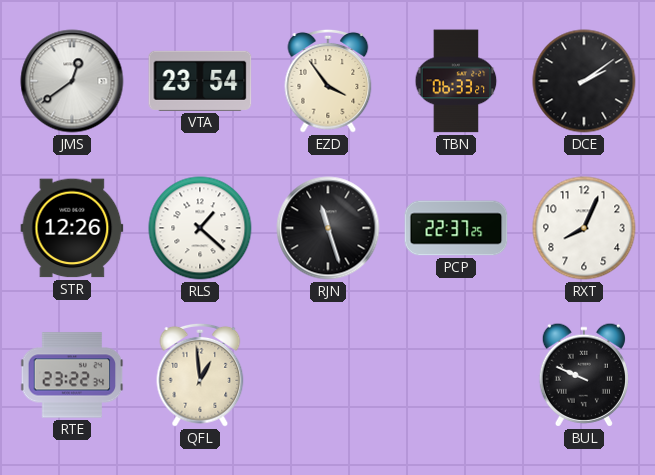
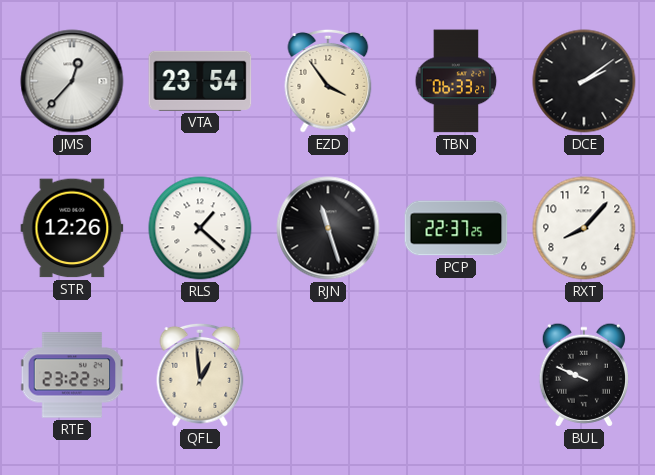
JMS: 12:39 -> 12:37 (72, 81)
RXT: 8:04 -> 8:07 (584, 228)
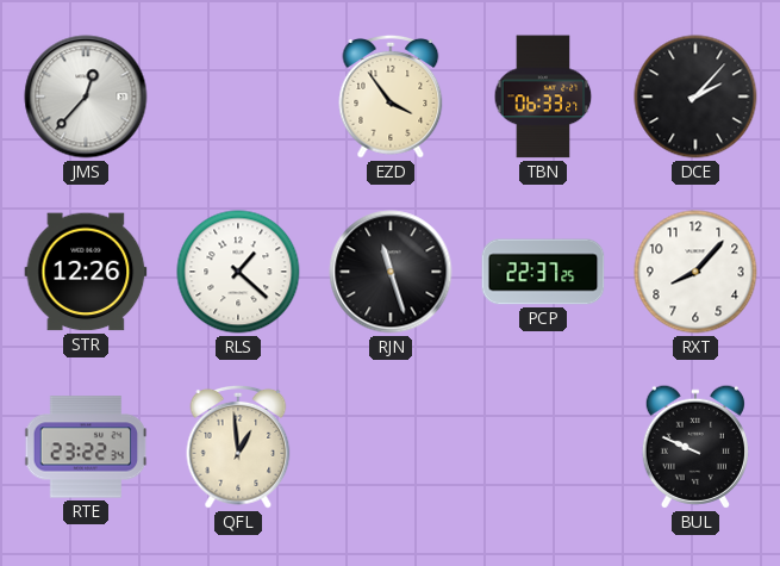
VTA: 23:54 -> none (200, 81)
DCE: 2:09 -> 2:07 (695, 97)
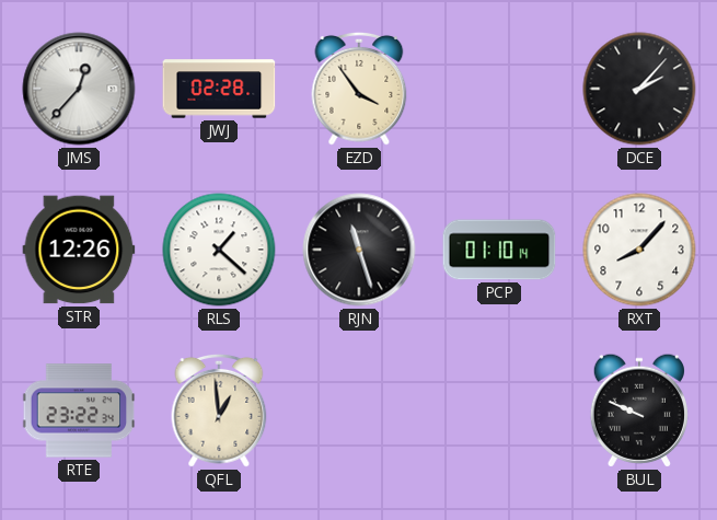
JWJ: none -> 02:28 (219, 89)
TBN: 06:33 -> none (543, 97)
PCP: 22:37 -> 01:10 (499, 250)
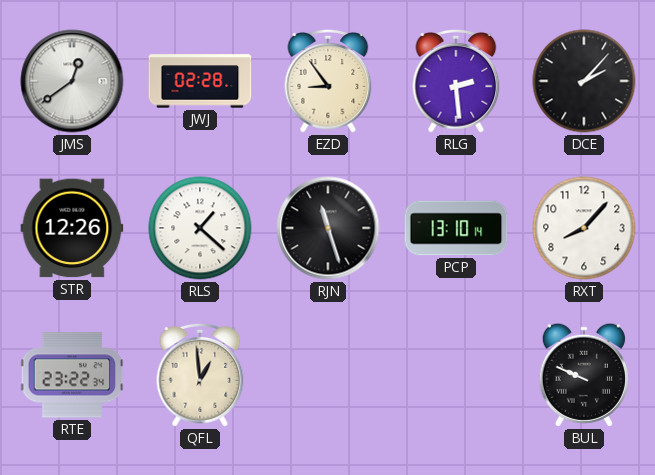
JMS: 12:37 -> 12:39 (72, 81)
EZD: 3:54 -> 8:54 (328, 81)
RLG: none -> 2:29 (456, 81)
PCP: 01:10 -> 13:10 (456, 228)
